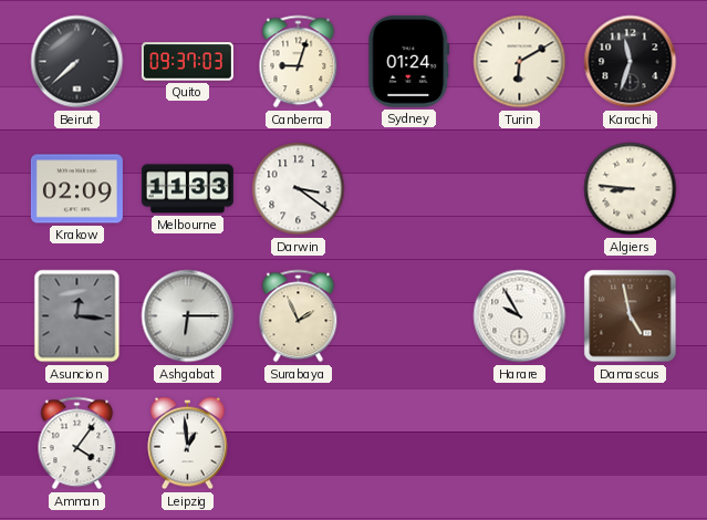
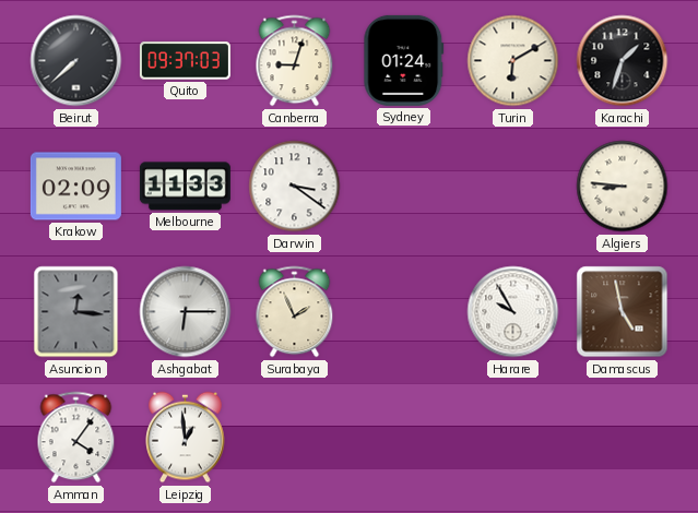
Karachi: 11:33 -> 1:33 (623, 61)
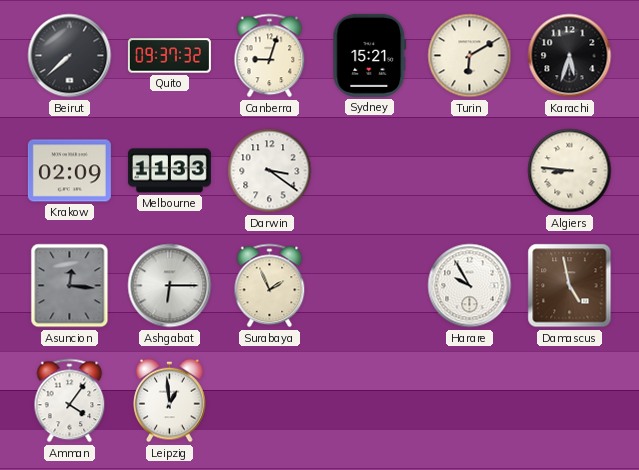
Quito: 09:37:03 -> 09:37:32 (169, 56)
Sydney: 01:24 -> 15:21 (370, 55)
Karachi: 1:33 -> 5:33 (570, 56)
